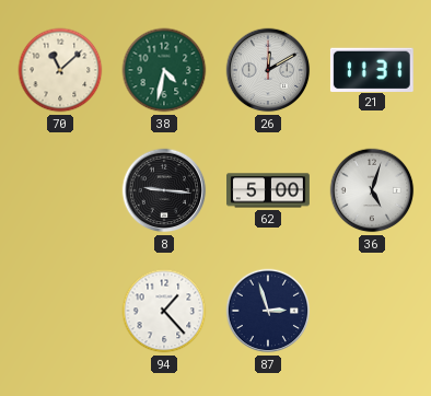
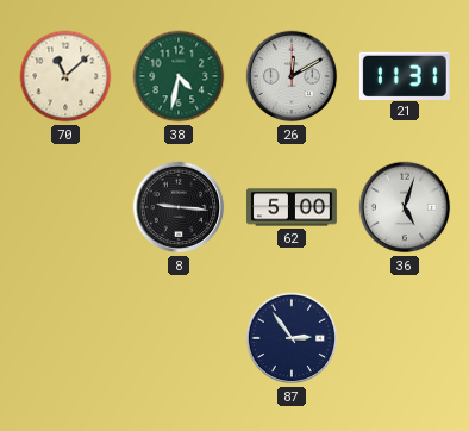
94: 1:23 -> none (164, 311)
87: 2:57 -> 2:54 (292, 338)
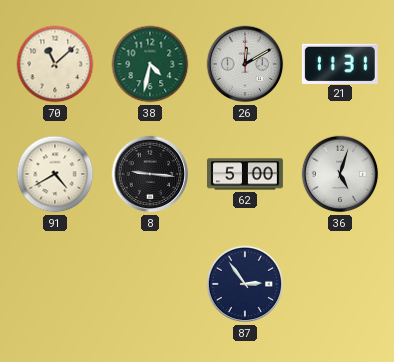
91: none -> 4:40 (55, 174)
